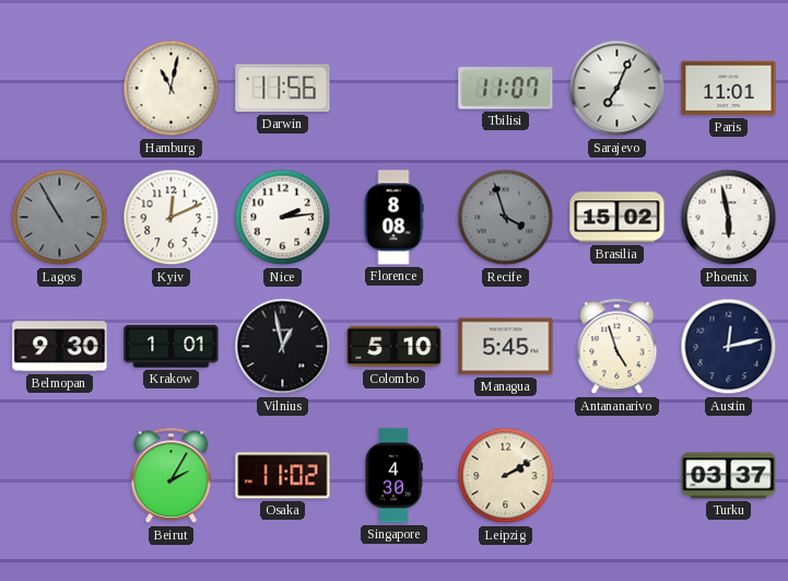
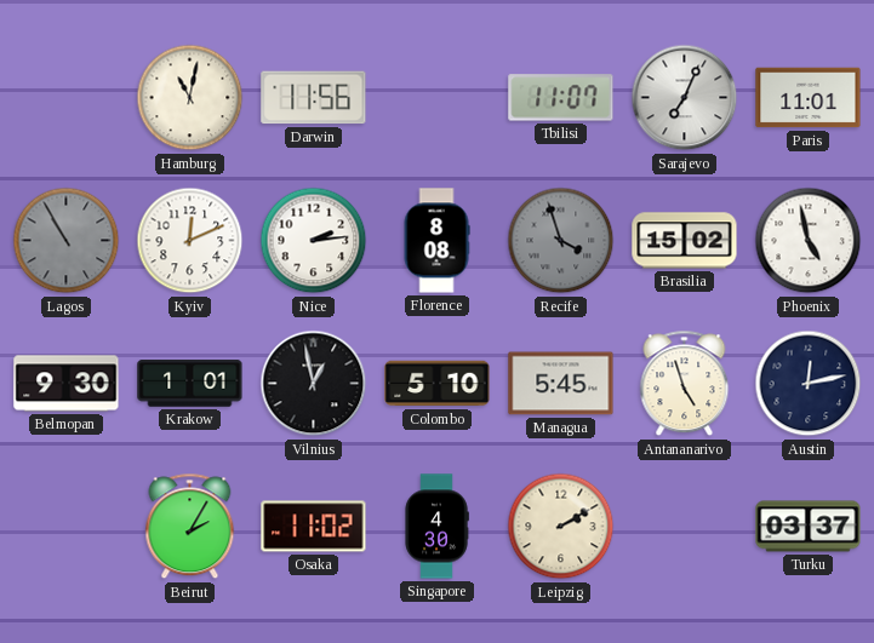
Phoenix: 5:58 -> 4:58 (809, 241)
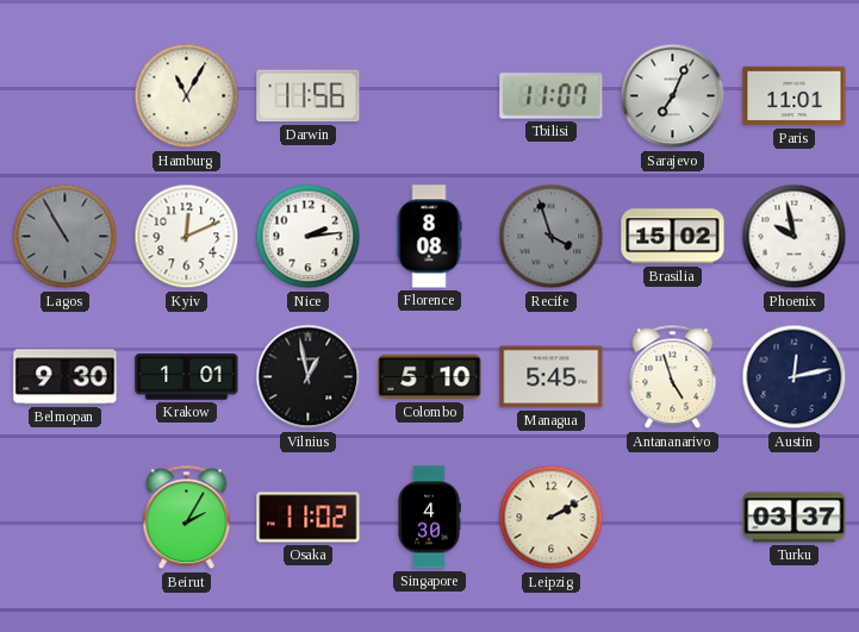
Hamburg: 11:02 -> 11:05 (187, 96)
Phoenix: 4:58 -> 9:58 (795, 237)
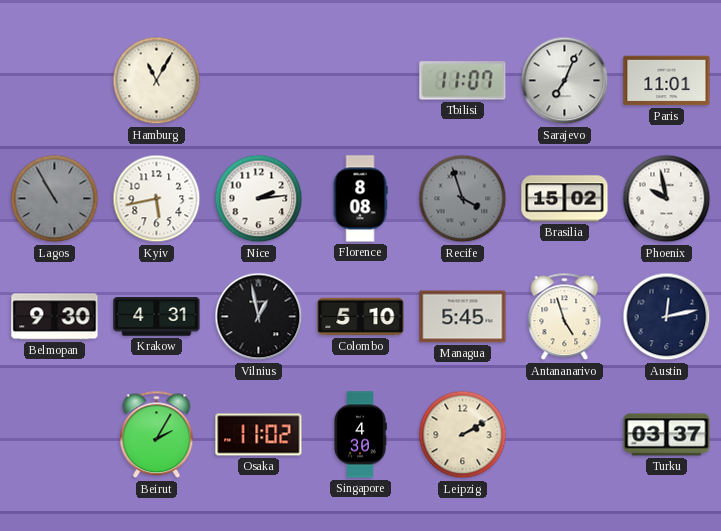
Darwin: 11:56 -> none (309, 96)
Kyiv: 12:11 -> 5:43 (157, 199)
Krakow: 1:01 -> 4:31 (157, 317)
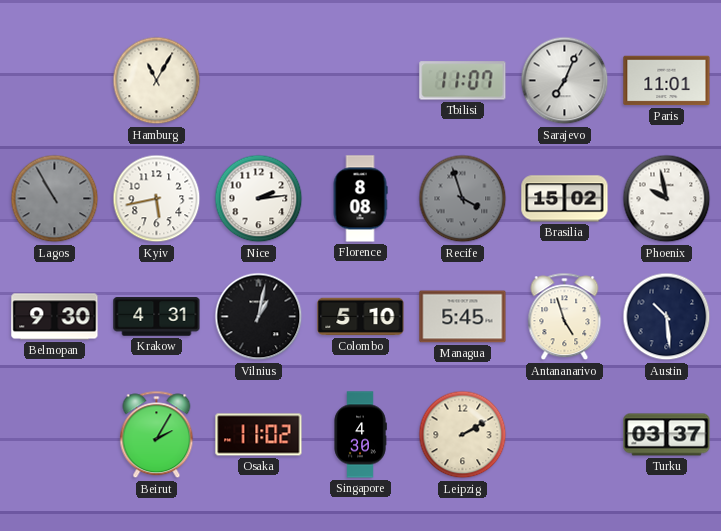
Vilnius: 12:58 -> 1:02 (259, 317)
Austin: 12:13 -> 10:29 (667, 317)
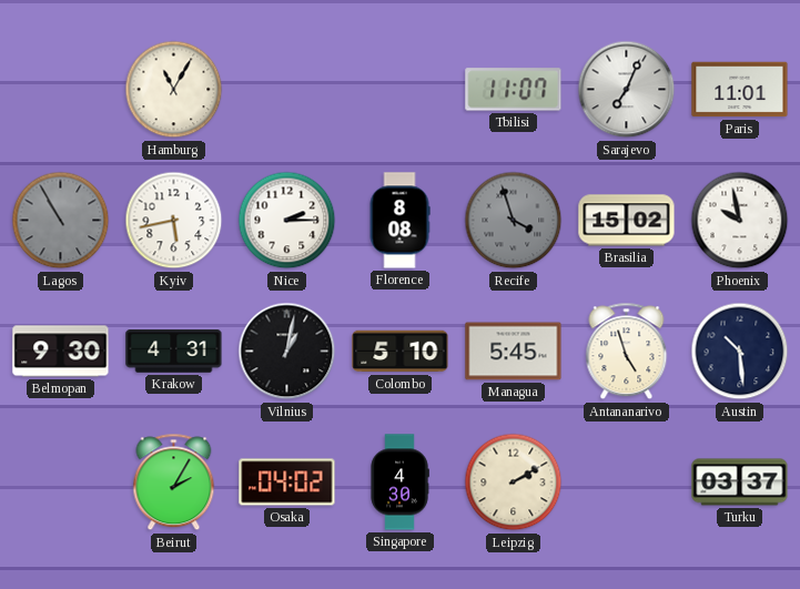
Nice: 2:14 -> 2:15 (287, 221)
Osaka: 11:02 -> 04:02 (287, 483)
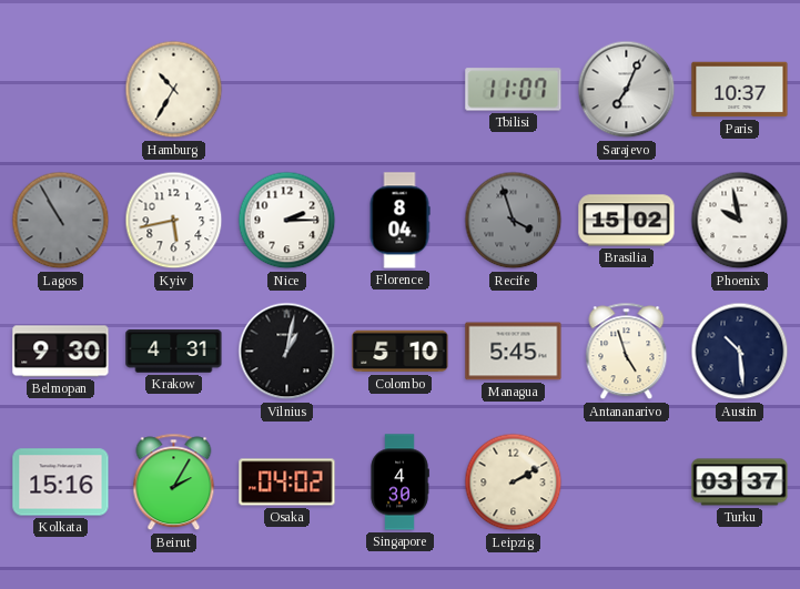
Hamburg: 11:05 -> 10:35 (174, 90)
Paris: 11:01 -> 10:37 (740, 90)
Florence: 8:08 -> 8:04 (399, 221)
Kolkata: none -> 15:16 (61, 483)
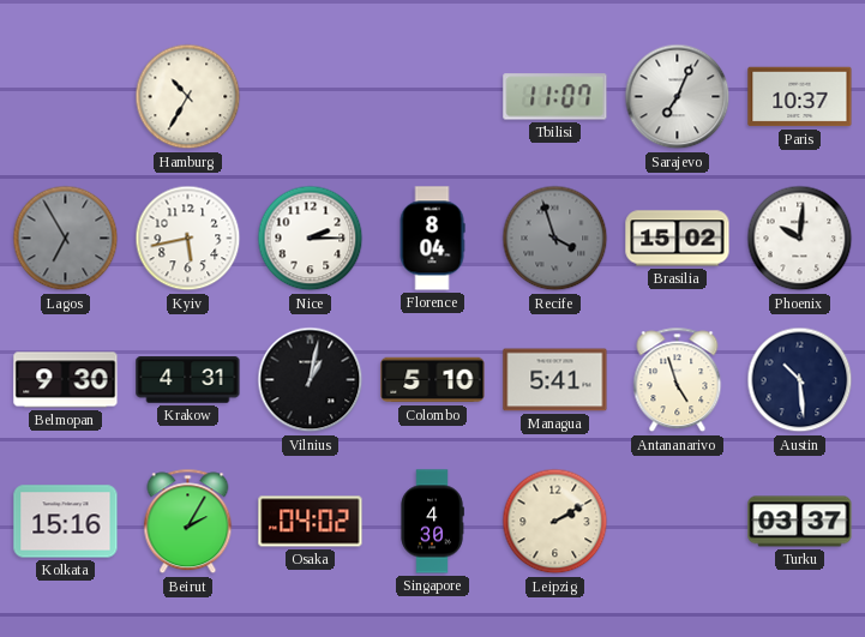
Lagos: 10:55 -> 6:55 (66, 239)
Phoenix: 9:58 -> 10:01 (800, 239)
Managua: 5:45 -> 5:41 (555, 380)
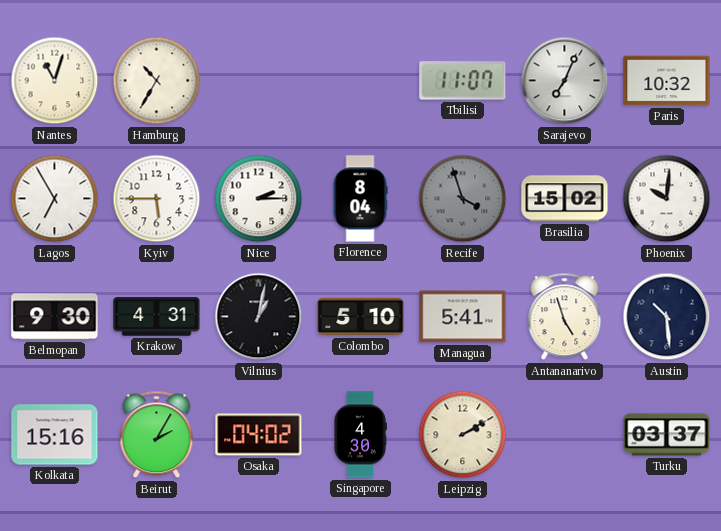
Nantes: none -> 11:03 (55, 81)
Paris: 10:37 -> 10:32 (667, 81)
Lagos dial: grey -> white (55, 199)
Kyiv: 5:43 -> 5:45 (157, 199)
